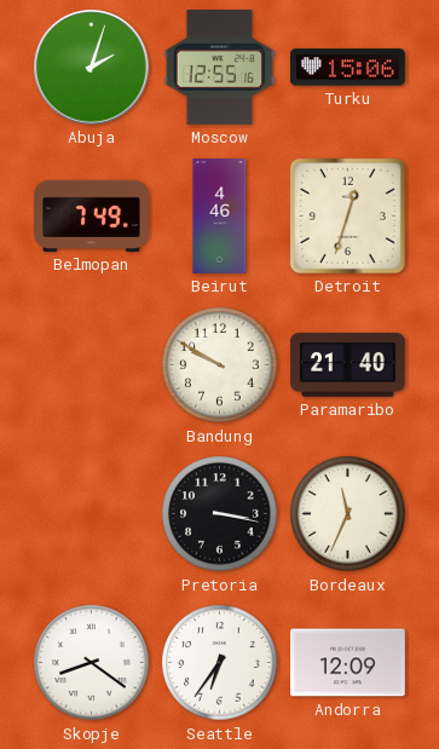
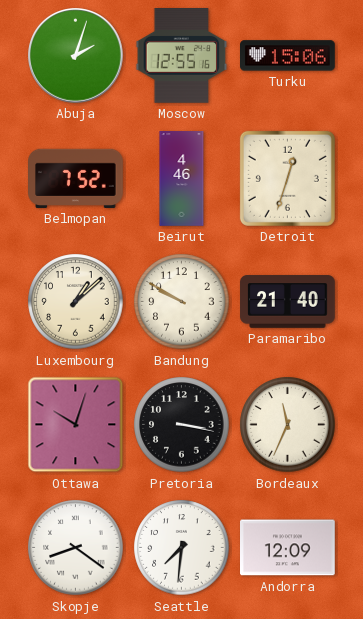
Belmopan: 7:49 -> 7:52 (76, 178)
Luxembourg: none -> 1:08 (76, 302)
Ottawa: none -> 10:03 (76, 425)
Seattle: 6:36 -> 7:31 (182, 548)
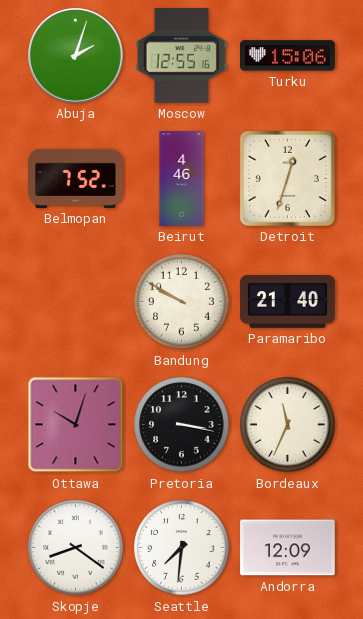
Luxembourg: 1:08 -> none (76, 302)
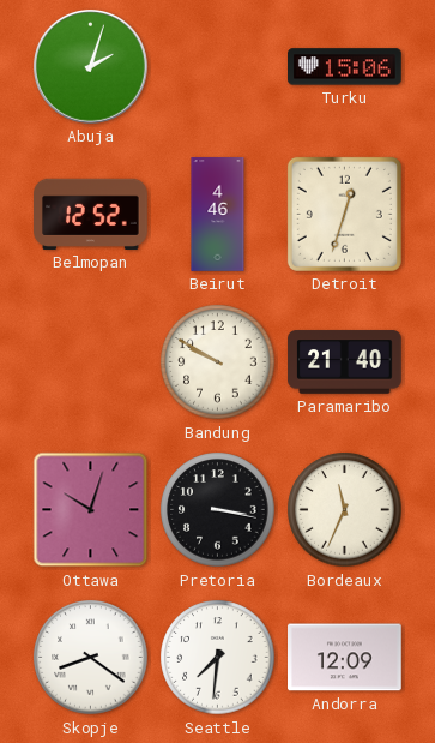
Moscow: 12:55 -> none (182, 56)
Belmopan: 7:52 -> 12:52 (91, 214)
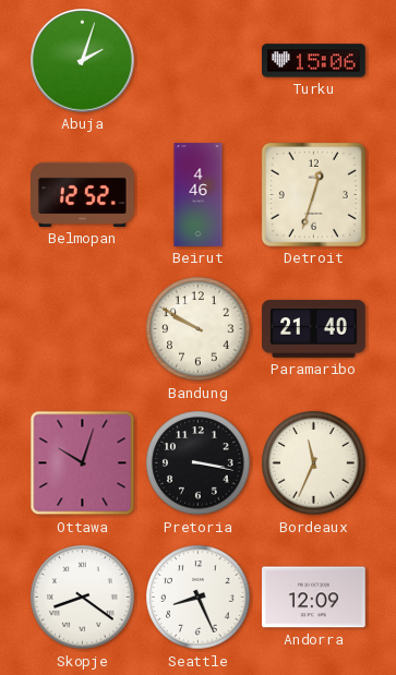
Seattle: 7:31 -> 8:26 (199, 598)
